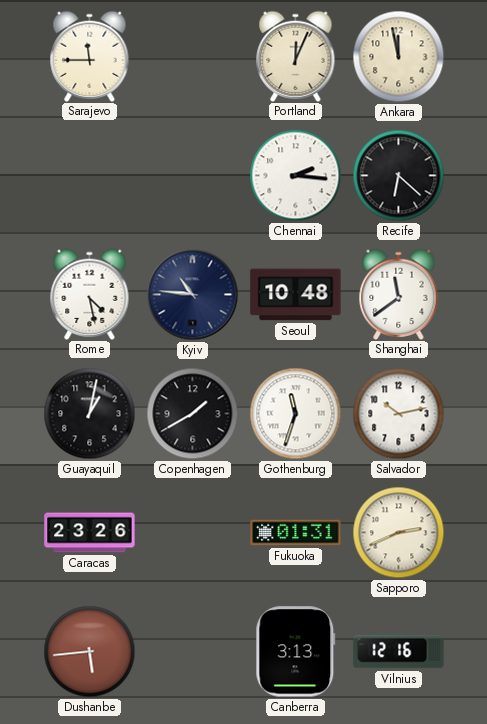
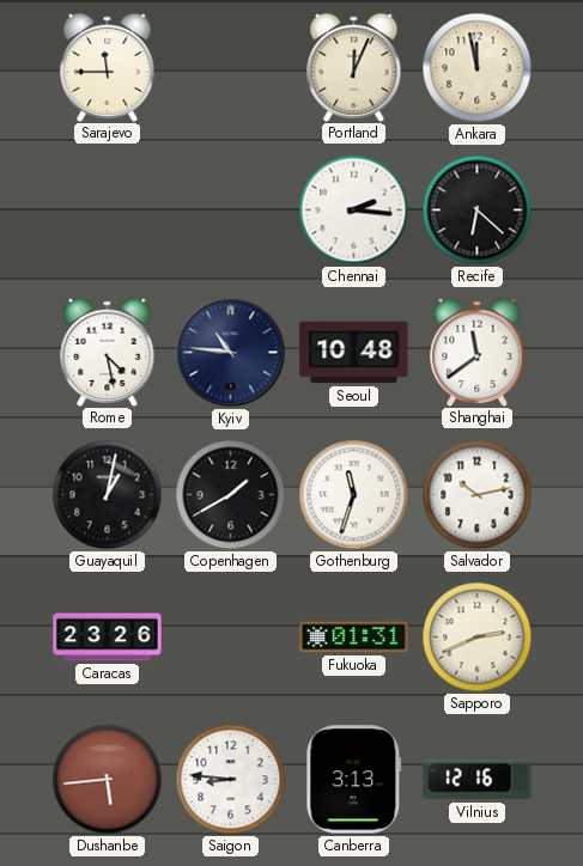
Saigon: none -> 8:46 (231, 780)
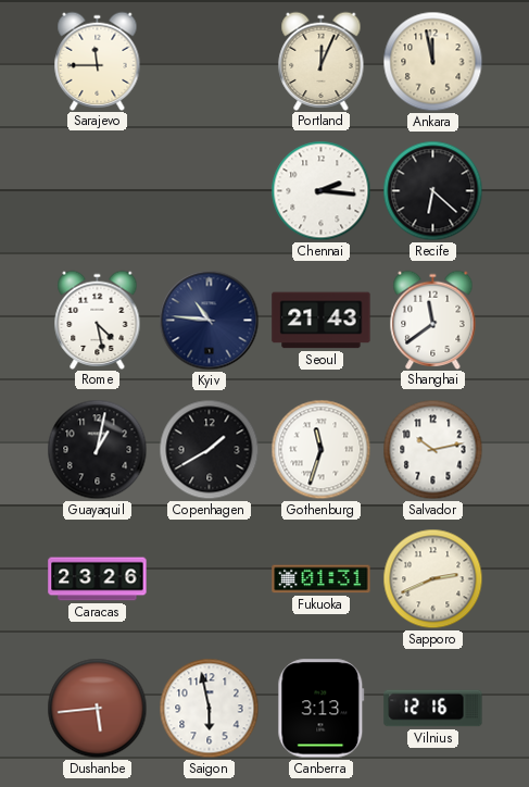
Seoul: 10:48 -> 21:43 (322, 321)
Saigon: 8:46 -> 5:58 (210, 709)
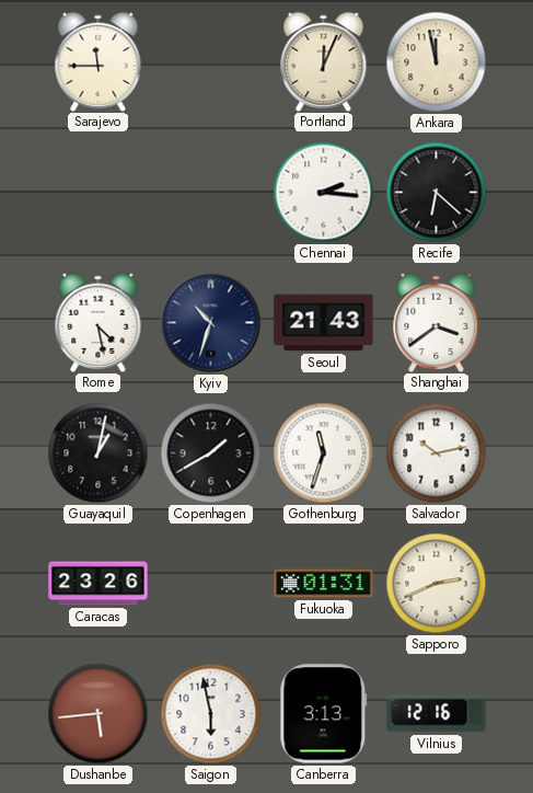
Kyiv: 10:46 -> 10:33 (211, 323)
Shanghai: 11:39 -> 3:39 (437, 322)
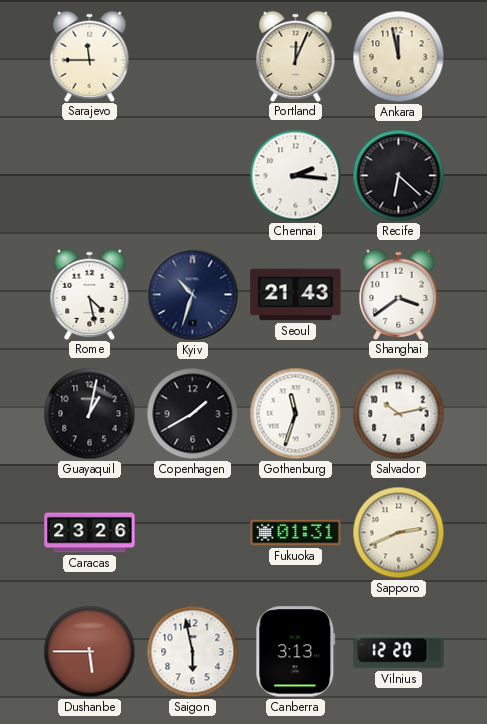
Dushanbe: 5:44 -> 5:45 (90, 652)
Vilnius: 12:16 -> 12:20 (399, 652)
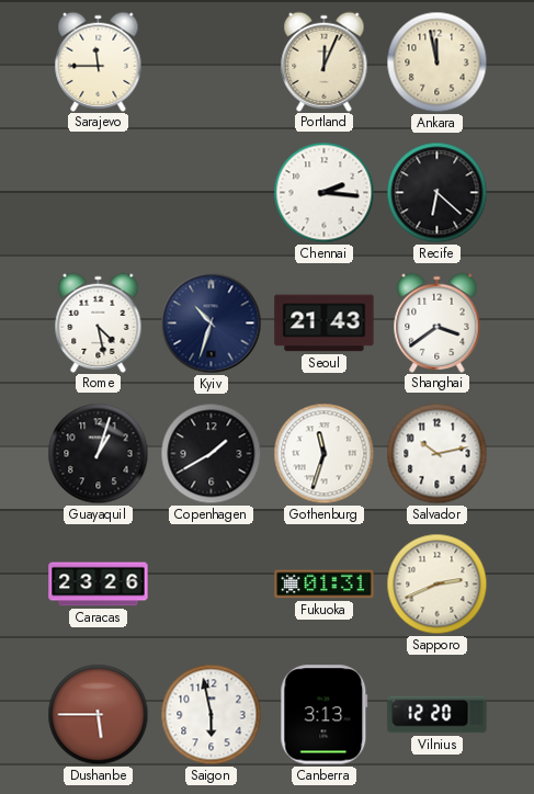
Guayaquil: 1:02 -> 1:03 (99, 454)
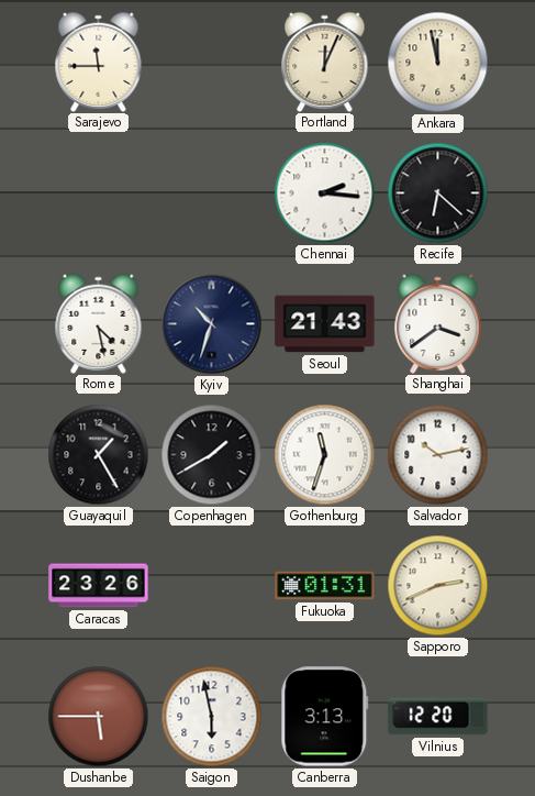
Guayaquil: 1:03 -> 1:25 (99, 455)
